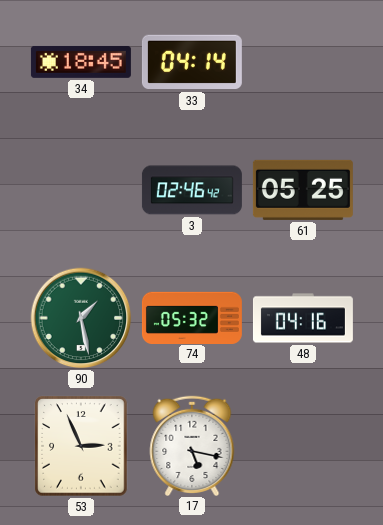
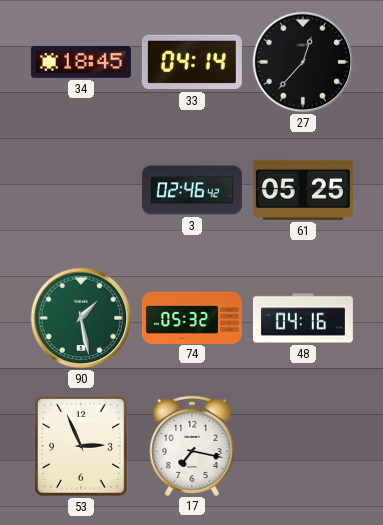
27: none -> 12:37 (303, 62)
17: 5:17 -> 7:17 (192, 445)
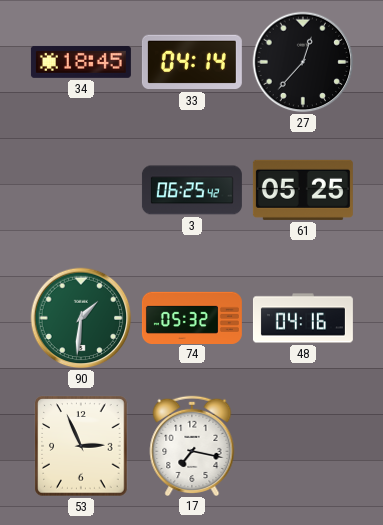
3: 02:46 -> 06:25 (192, 190)
90: 1:28 -> 1:31 (81, 318)
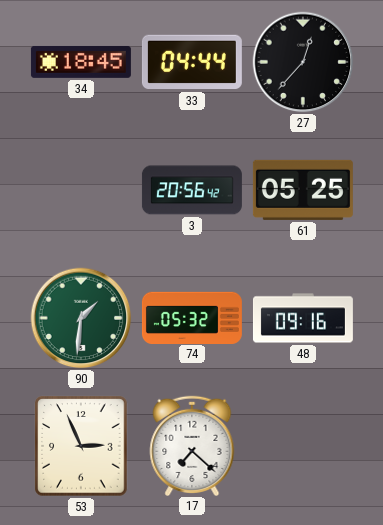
33: 04:14 -> 04:44 (192, 62)
3: 06:25 -> 20:56 (192, 190)
48: 04:16 -> 09:16 (303, 318)
17: 7:17 -> 7:22 (192, 445)
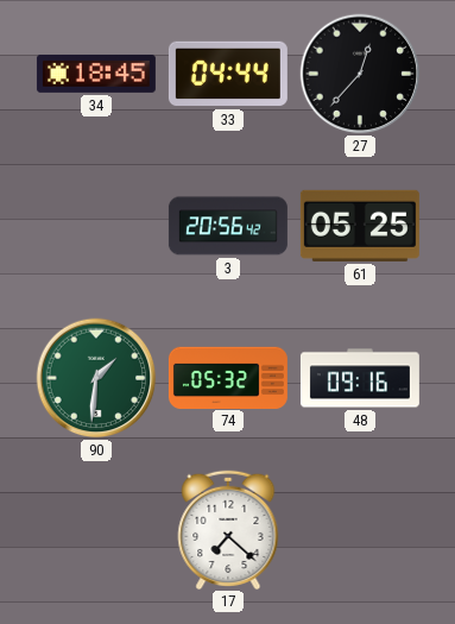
53: 2:56 -> none (81, 446)
